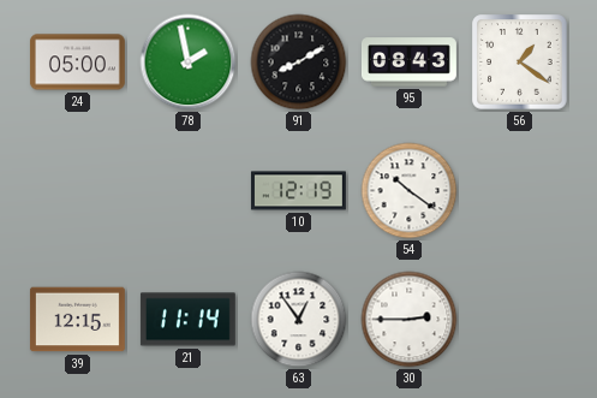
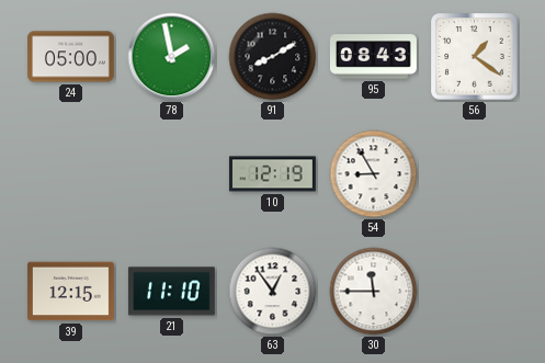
54: 10:21 -> 8:55 (374, 174)
21: 11:14 -> 11:10 (171, 292)
30: 2:45 -> 11:45 (374, 292)
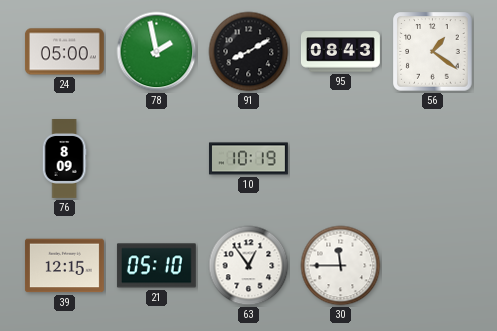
76: none -> 8:09 (64, 159)
10: 12:19 -> 10:19 (248, 159)
54: 8:55 -> none (374, 174)
21: 11:10 -> 05:10 (156, 266)
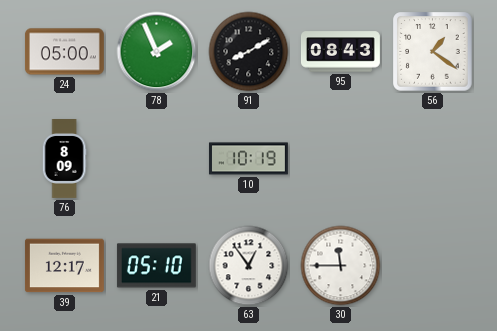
78: 1:58 -> 1:56 (157, 52)
39: 12:15 -> 12:17 (64, 266)
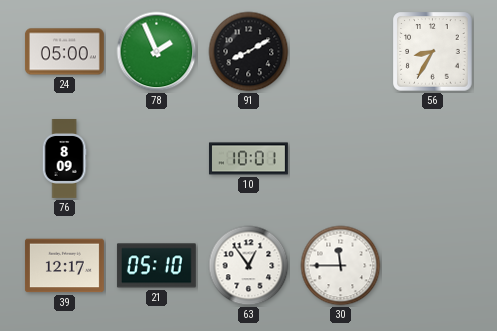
95: 08:43 -> none (340, 52)
56: 1:21 -> 8:35 (433, 52)
10: 10:19 -> 10:01 (248, 159)
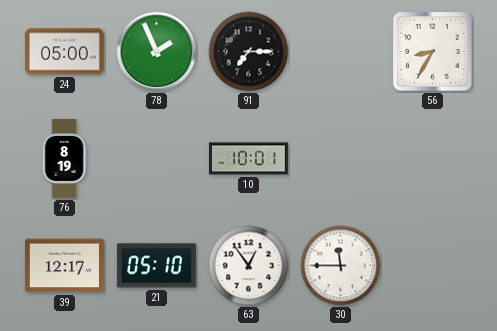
91: 8:10 -> 7:15 (249, 52)
76: 8:09 -> 8:19 (64, 159)
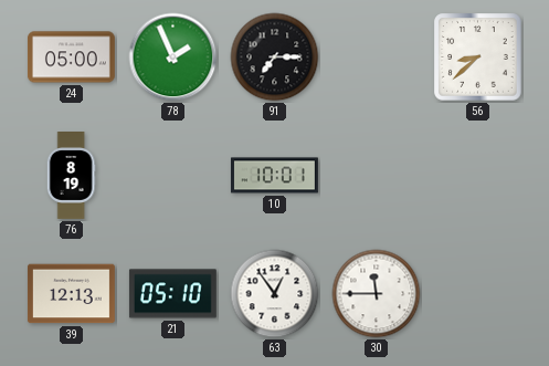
56: 8:35 -> 8:38 (478, 57)
39: 12:17 -> 12:13 (71, 294)
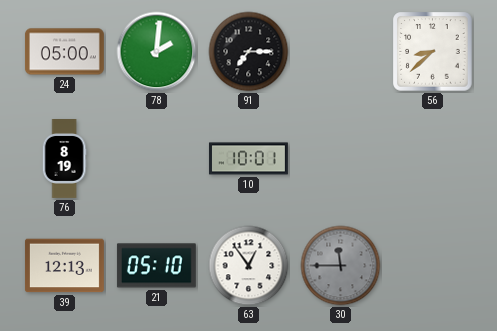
78: 1:56 -> 2:01 (157, 52)
30 dial: white -> grey (341, 266)
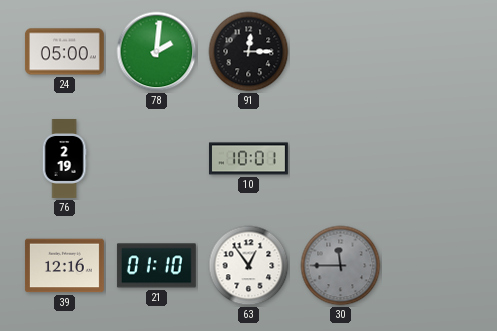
91: 7:15 -> 12:15 (249, 52)
56: 8:38 -> none (433, 52)
76: 8:19 -> 2:19 (64, 159)
39: 12:13 -> 12:16 (64, 266)
21: 05:10 -> 01:10 (156, 266)
